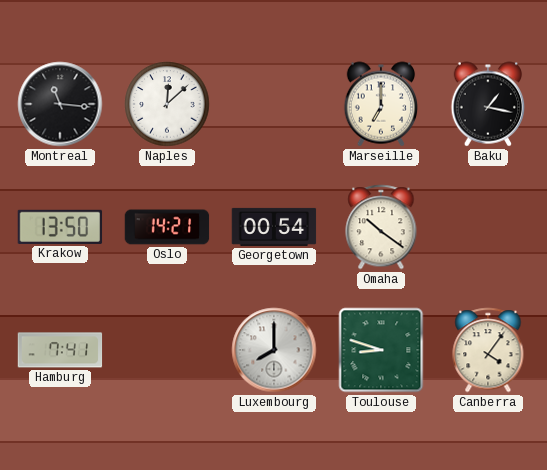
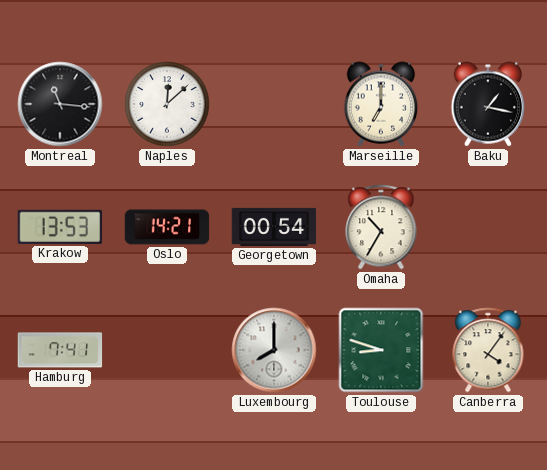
Krakow: 13:50 -> 13:53 (60, 227)
Omaha: 10:21 -> 10:35 (381, 227)
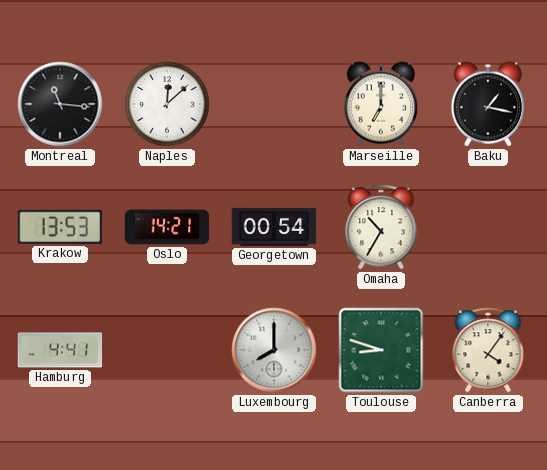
Hamburg: 7:41 -> 4:41 (60, 350)
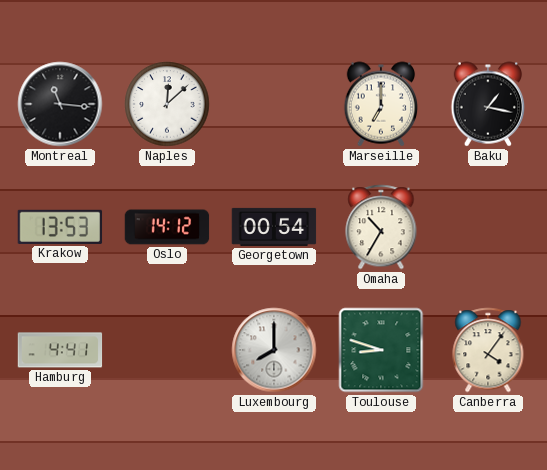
Oslo: 14:21 -> 14:12 (167, 227)
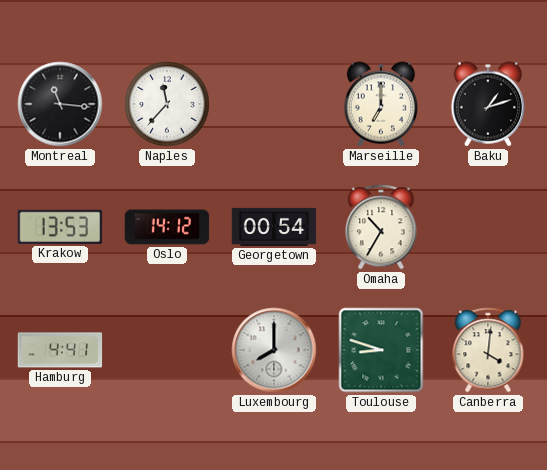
Naples: 12:08 -> 11:37 (167, 104)
Baku: 1:17 -> 1:12 (488, 104)
Canberra: 4:06 -> 4:01 (488, 350)
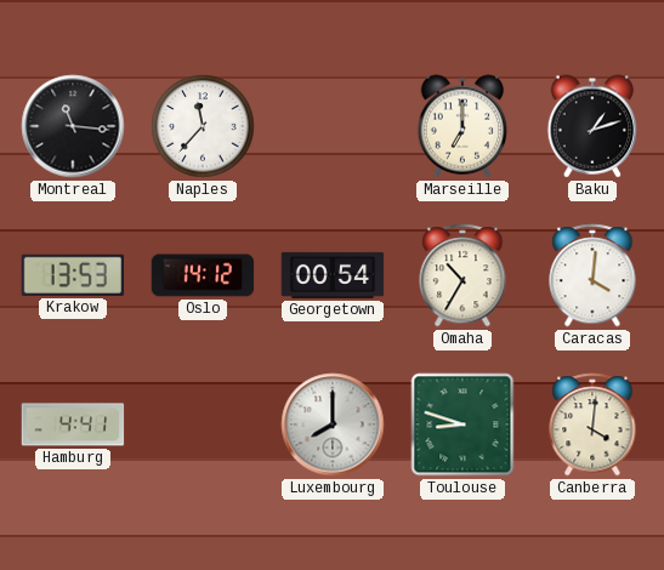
Caracas: none -> 4:01 (592, 275)
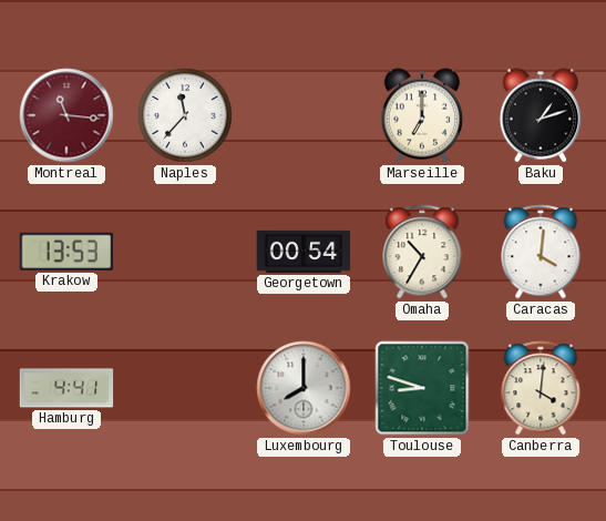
Montreal dial: black -> burgundy (66, 115)
Oslo: 14:12 -> none (203, 275)
